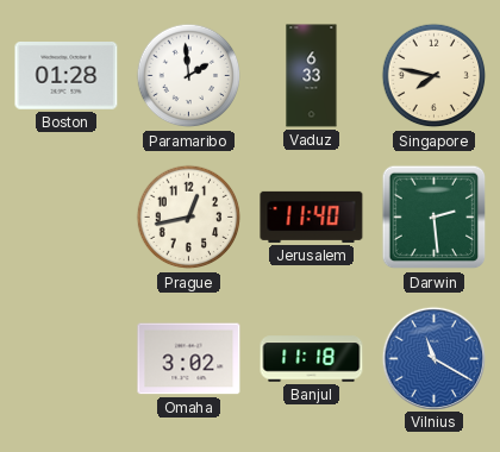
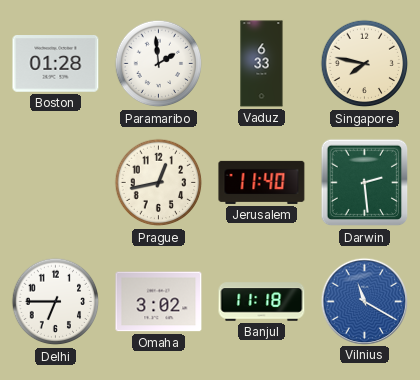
Delhi: none -> 6:45 (56, 302)
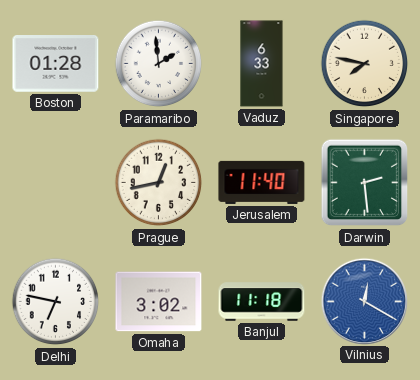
Delhi: 6:45 -> 6:47 (56, 302)
Vilnius: 11:20 -> 12:20 (364, 301)
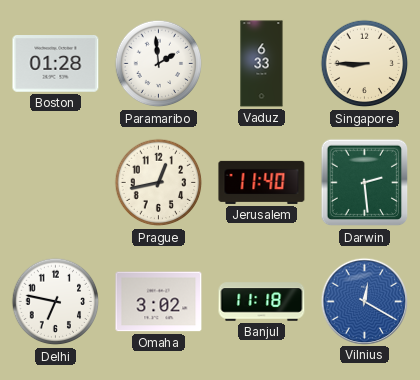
Singapore: 7:47 -> 8:45 (365, 64)
